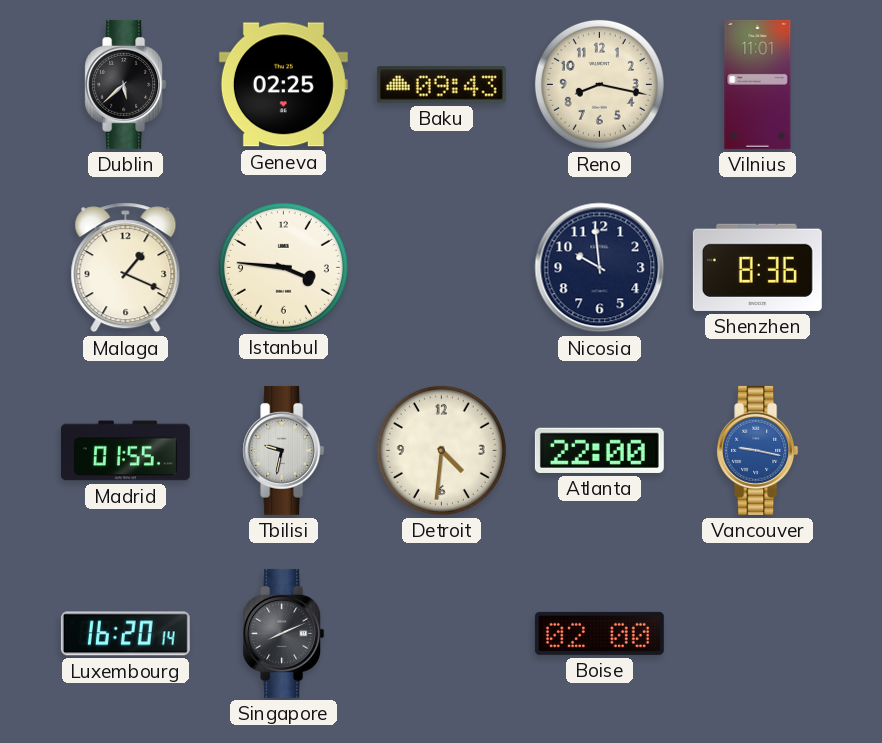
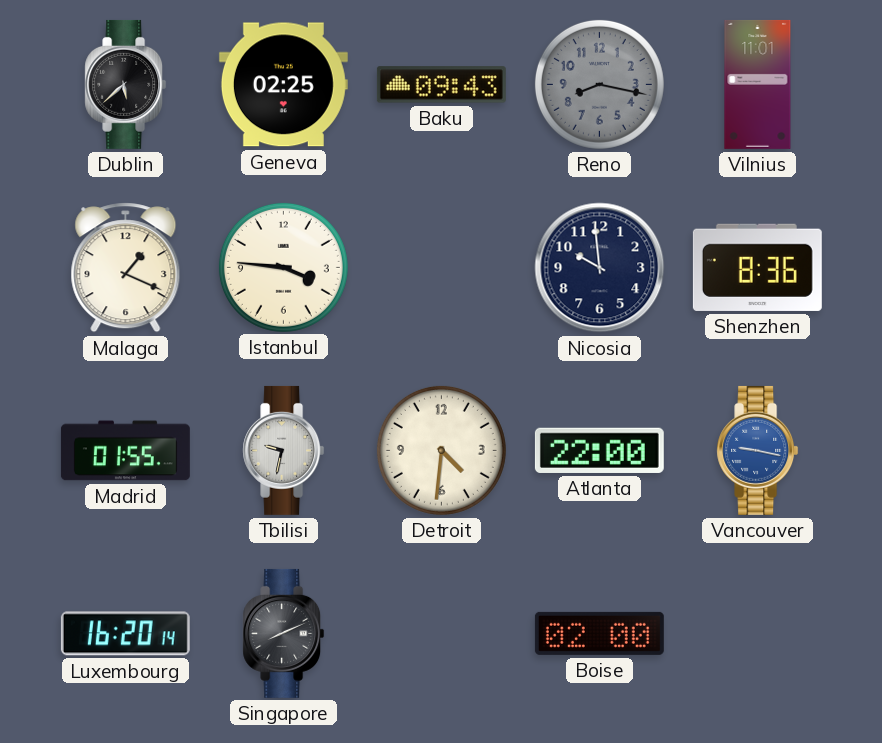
Reno dial: cream -> grey (599, 84)
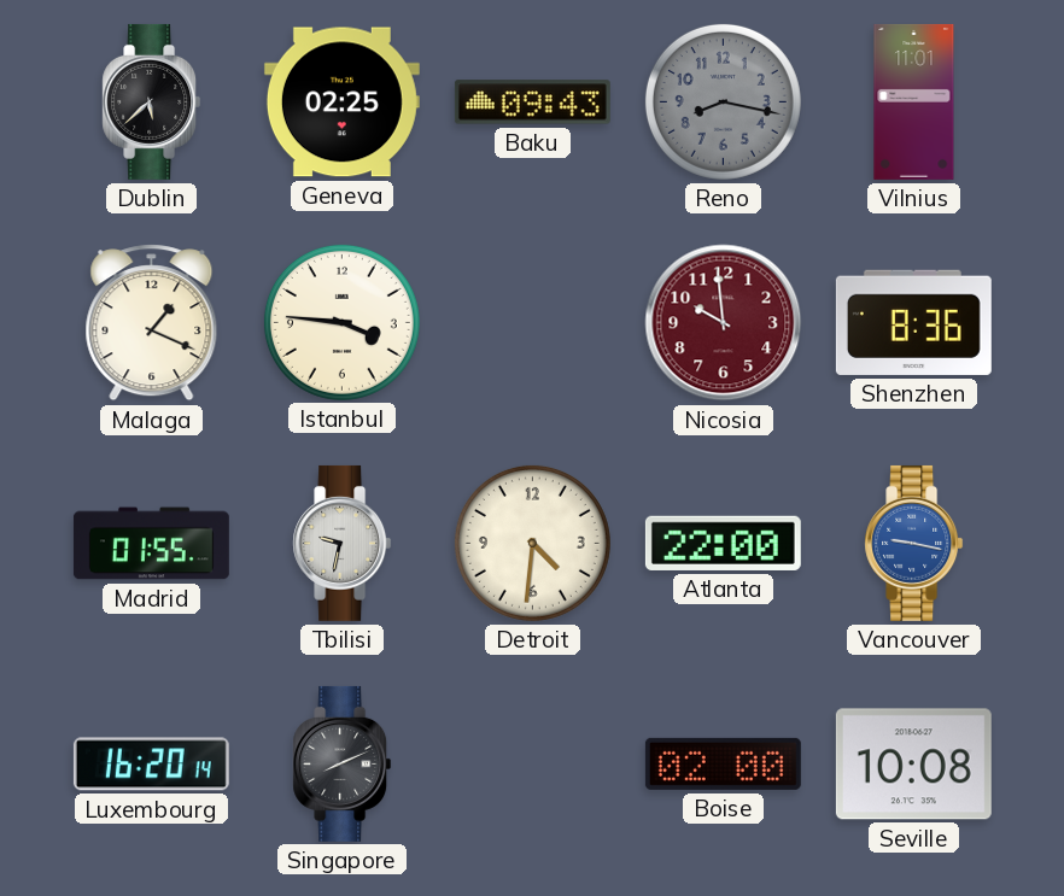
Nicosia dial: navy -> burgundy (724, 323)
Seville: none -> 10:08 (913, 765)
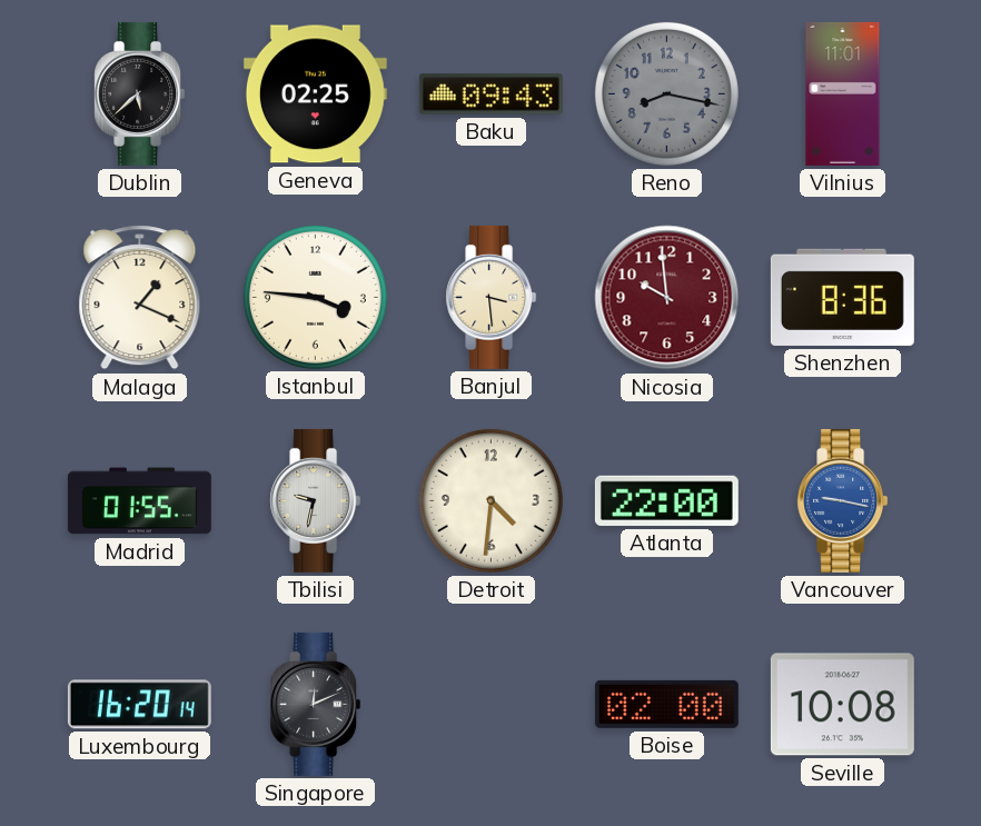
Banjul: none -> 3:29 (492, 297)
Singapore: 8:11 -> 12:11 (316, 704)
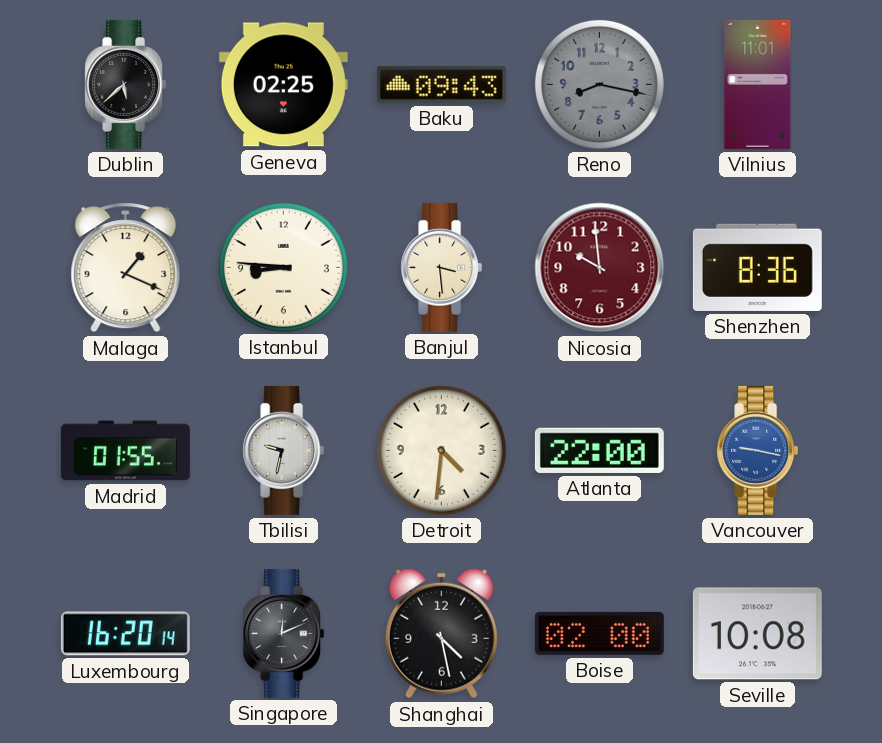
Istanbul: 3:46 -> 8:46 (283, 267)
Shanghai: none -> 4:28 (441, 634)
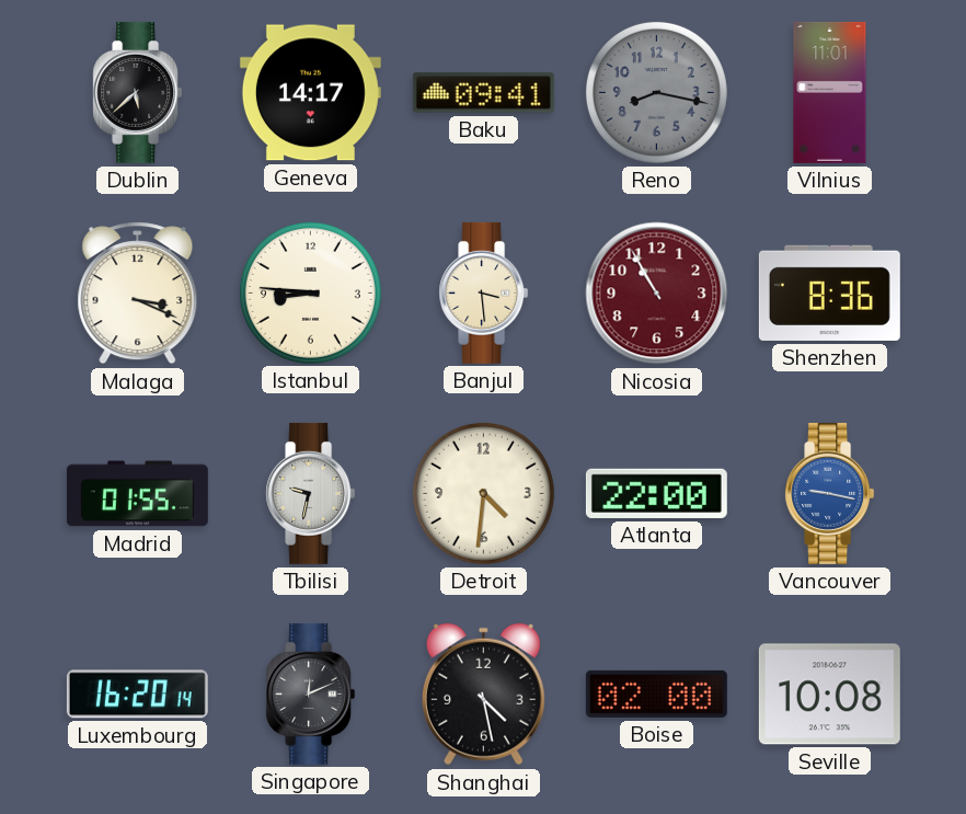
Geneva: 02:25 -> 14:17 (310, 93)
Baku: 09:43 -> 09:41 (483, 93)
Malaga: 1:19 -> 3:19 (138, 294)
Nicosia: 9:59 -> 10:55 (657, 294)
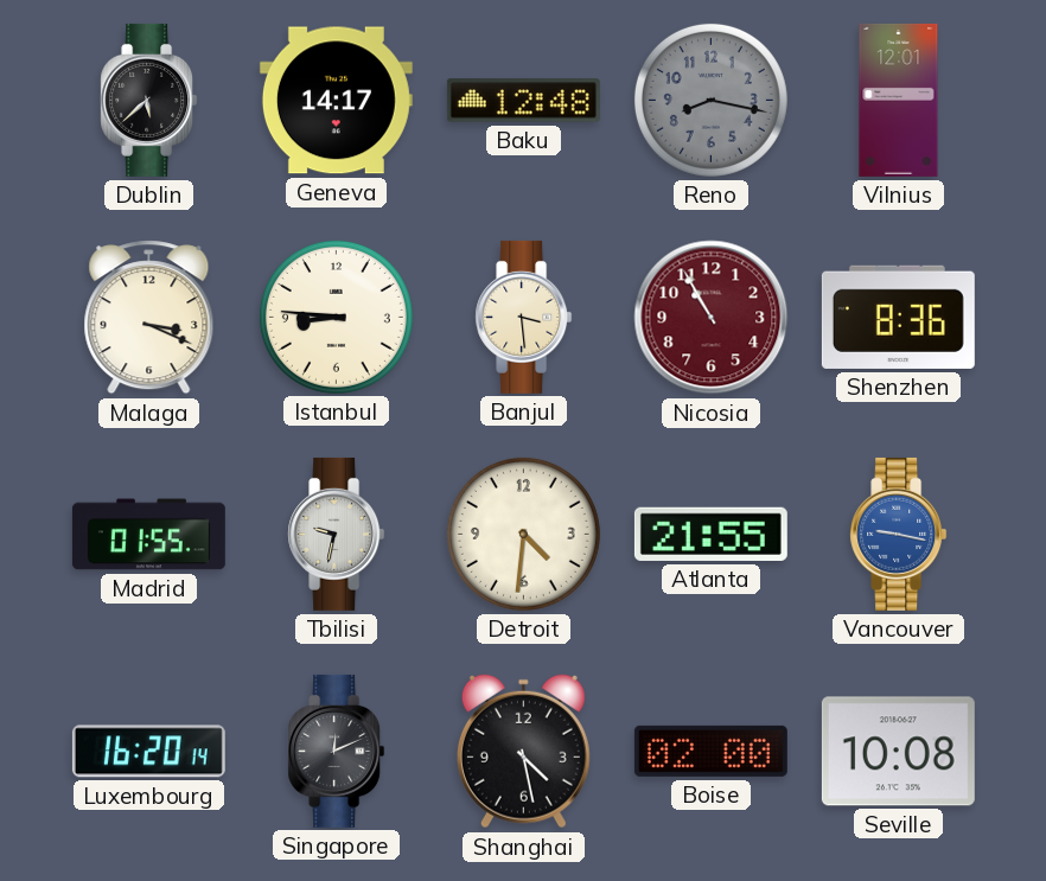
Baku: 09:41 -> 12:48 (523, 101)
Vilnius: 11:01 -> 12:01 (899, 100)
Atlanta: 22:00 -> 21:55 (710, 534)
